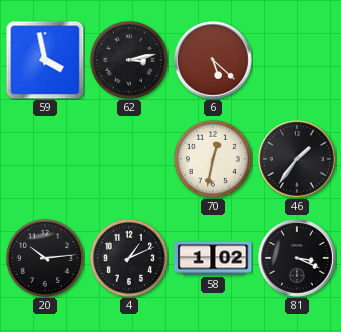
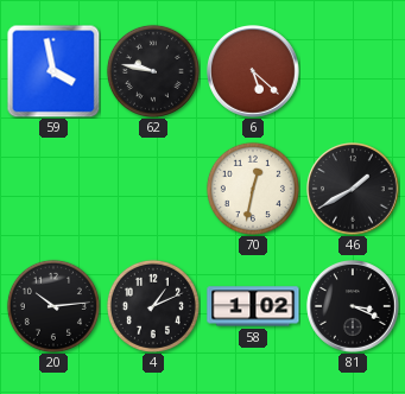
62: 3:13 -> 9:47 (153, 71)
46: 1:36 -> 1:40 (354, 190)
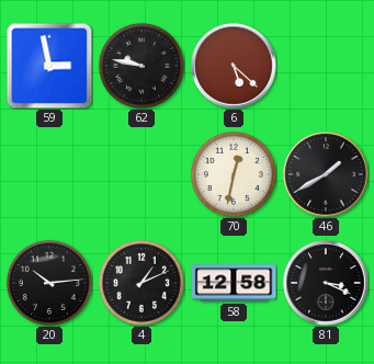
59: 3:58 -> 2:58 (49, 66)
58: 1:02 -> 12:58 (234, 283)
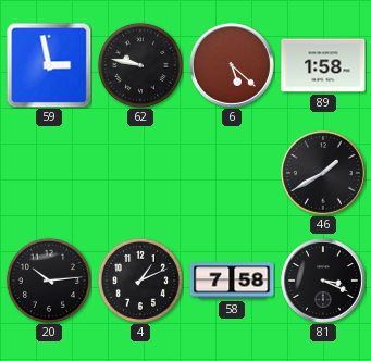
89: none -> 1:58 (323, 65)
70: 12:32 -> none (234, 174)
58: 12:58 -> 7:58 (232, 281)
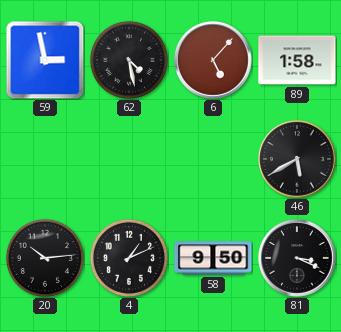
62: 9:47 -> 4:28 (129, 60)
6: 5:22 -> 5:07 (214, 61)
46: 1:40 -> 5:40 (298, 160)
58: 7:58 -> 9:50 (213, 258)
